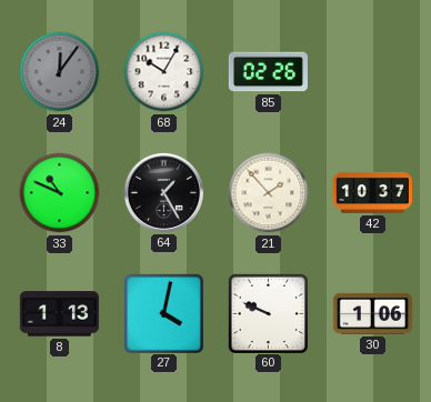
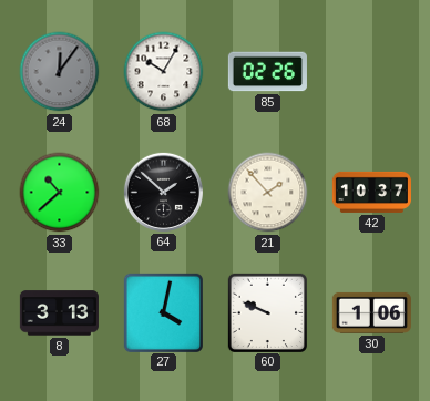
33: 10:49 -> 10:38 (60, 193)
64: 1:25 -> 1:52 (163, 192)
8: 1:13 -> 3:13 (59, 313)
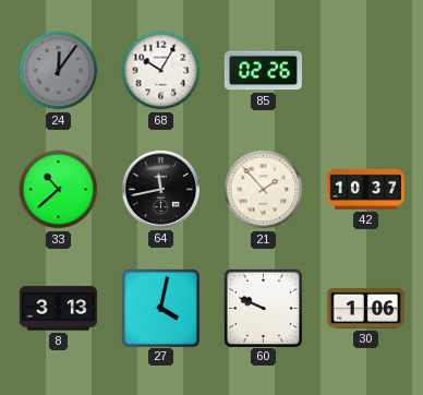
64: 1:52 -> 11:43 (160, 189)
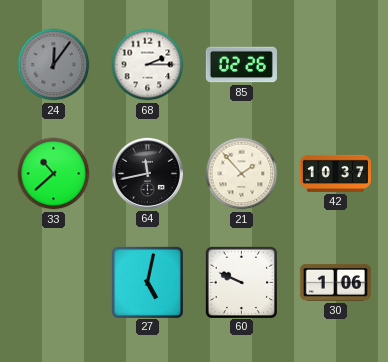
68: 10:05 -> 2:15 (148, 65)
8: 3:13 -> none (58, 309)
27: 4:02 -> 5:02 (147, 282)
